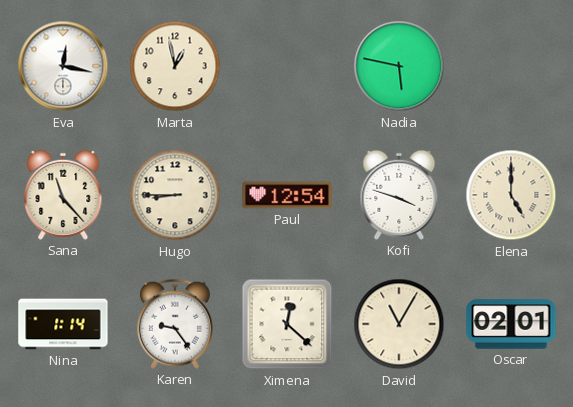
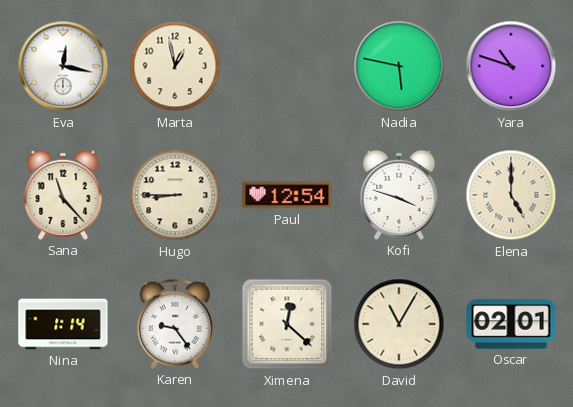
Yara: none -> 10:48 (511, 66)
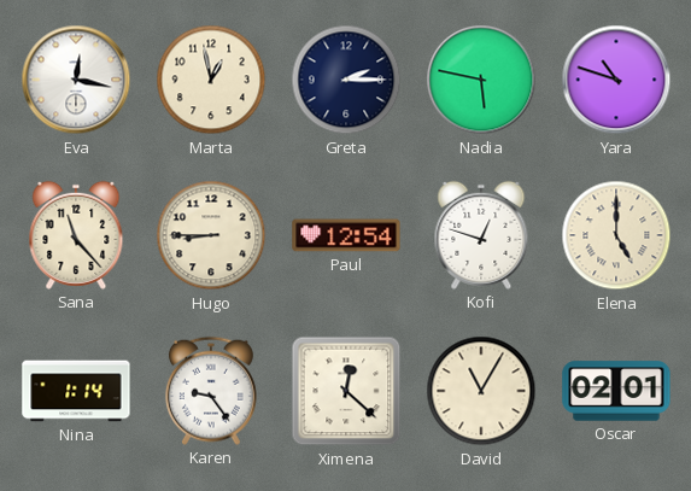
Greta: none -> 2:15 (346, 80)
Kofi: 3:48 -> 12:48 (481, 235)
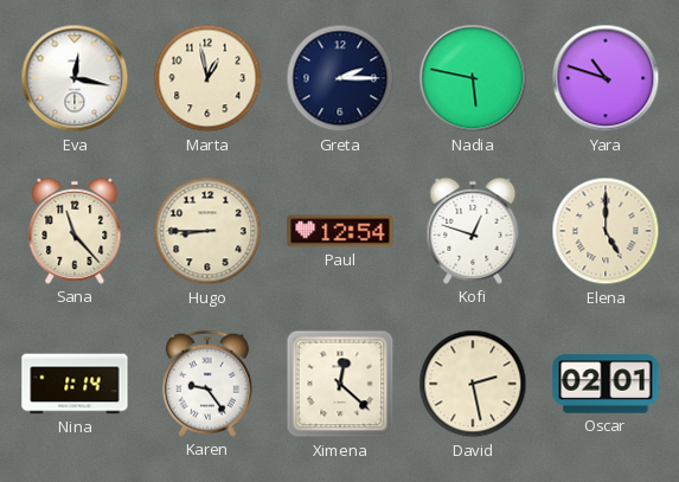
David: 11:05 -> 2:28 (473, 384)
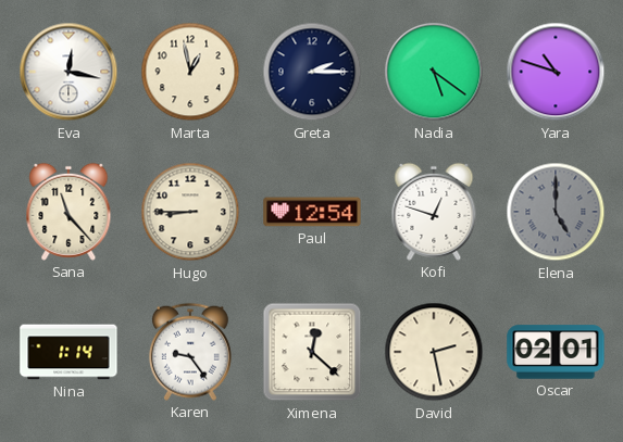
Nadia: 5:47 -> 5:21 (434, 72)
Elena dial: cream -> grey (556, 212)
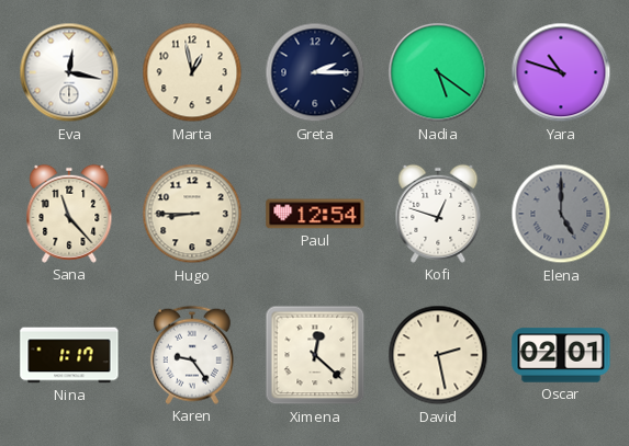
Nina: 1:14 -> 1:17 (69, 355)
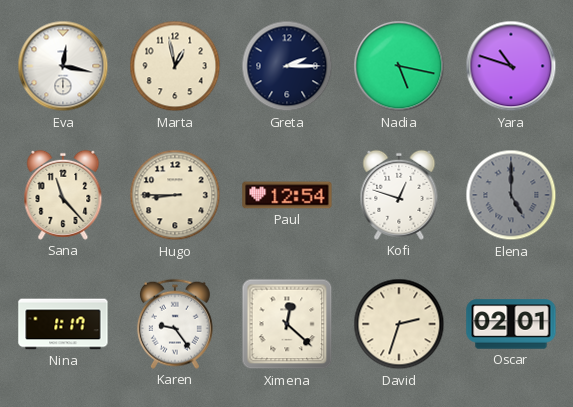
Nadia: 5:21 -> 5:17 (399, 66)
David: 2:28 -> 2:33 (399, 324)
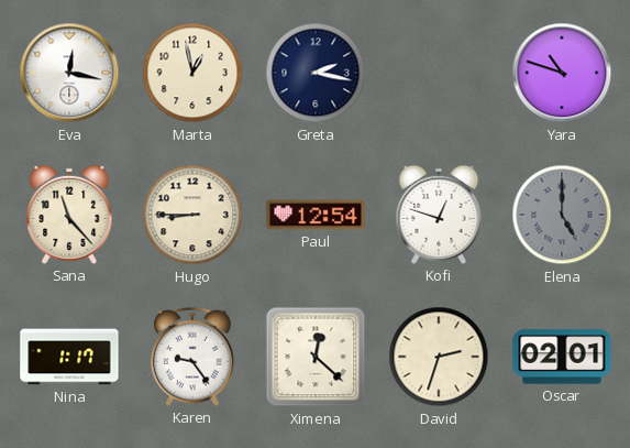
Greta: 2:15 -> 2:17 (316, 73)
Nadia: 5:17 -> none (399, 66)
